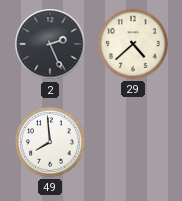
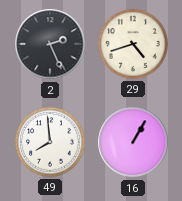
29: 4:38 -> 4:42 (134, 45)
16: none -> 1:05 (133, 142)
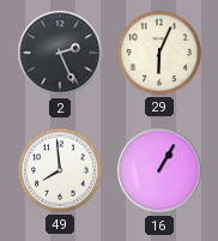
29: 4:42 -> 6:04 (161, 54)
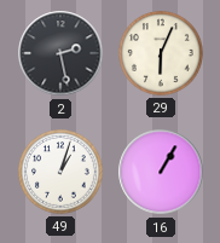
2: 2:26 -> 2:28 (60, 53)
49: 7:59 -> 1:03 (62, 173)
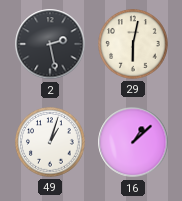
29: 6:04 -> 6:02 (134, 45)
16: 1:05 -> 1:08 (133, 142)
